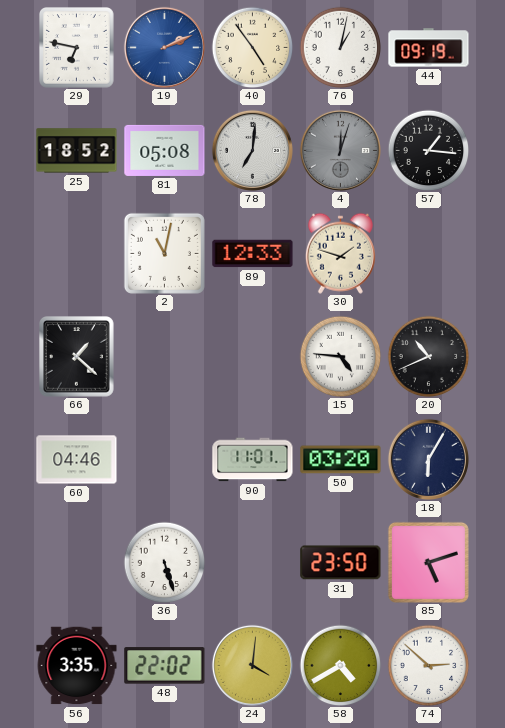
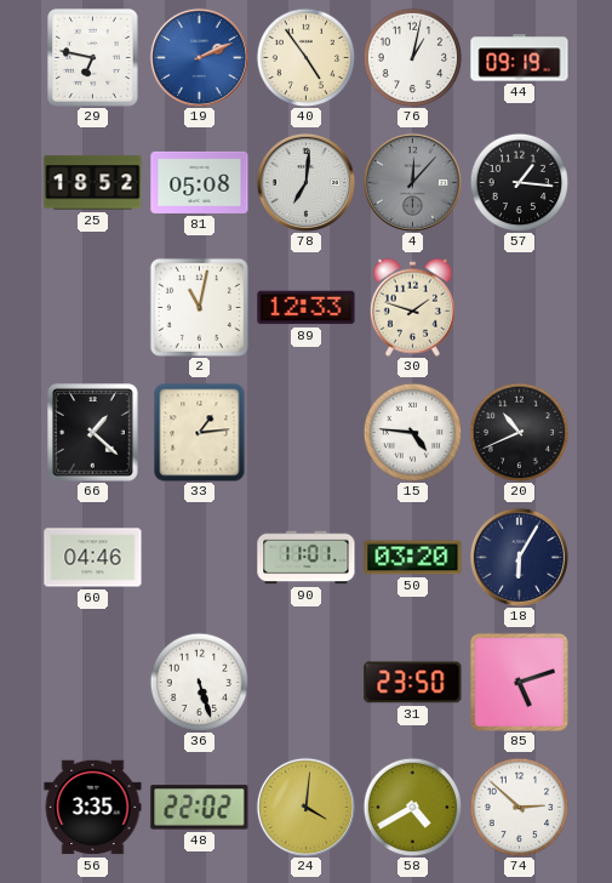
4: 12:03 -> 12:07 (412, 182)
33: none -> 1:14 (200, 432)
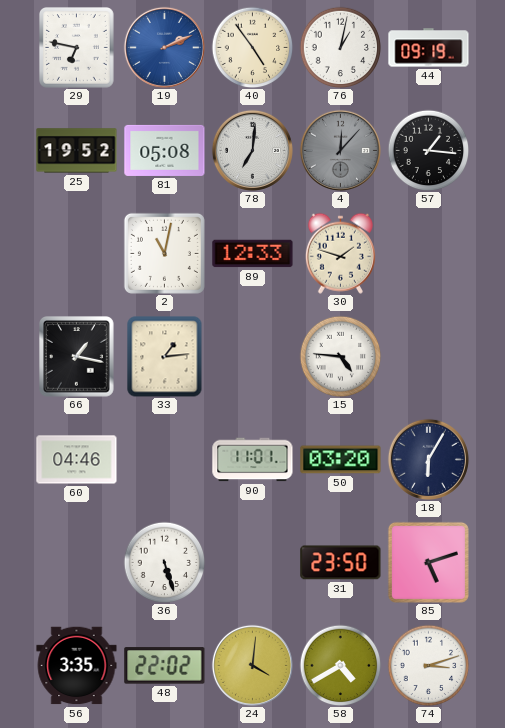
25: 18:52 -> 19:52 (77, 151)
66: 1:22 -> 1:17 (77, 357)
20: 10:41 -> none (519, 432)
74: 2:52 -> 3:12 (428, 665)
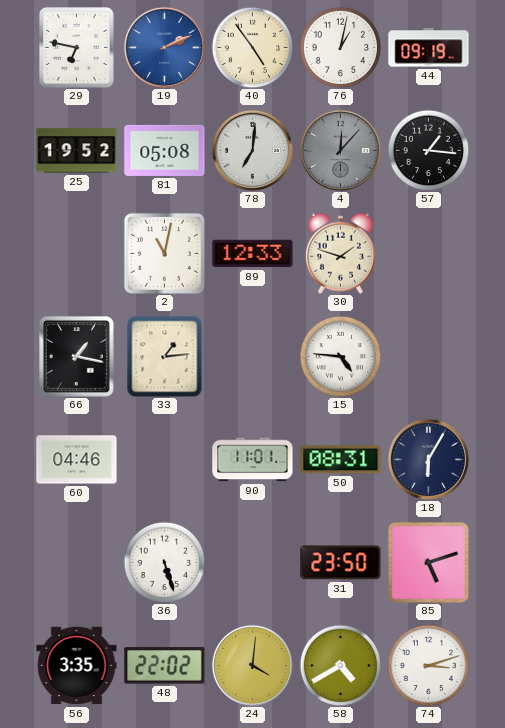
50: 03:20 -> 08:31 (341, 460)
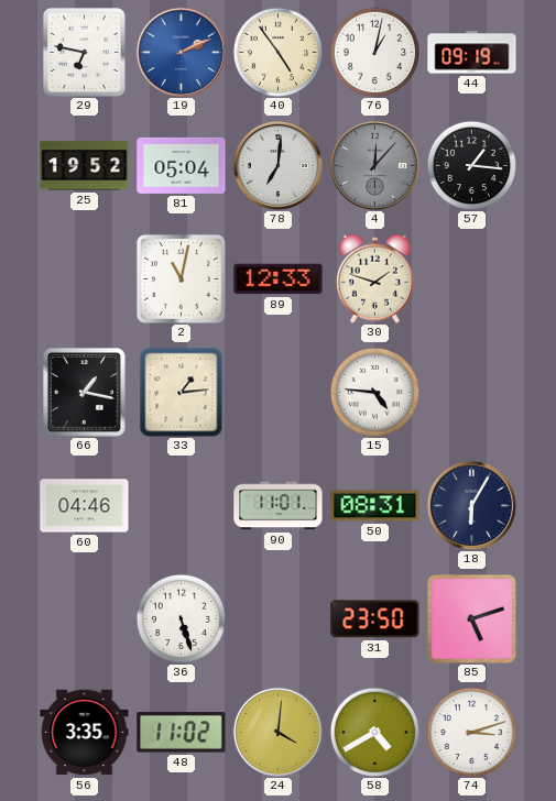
81: 05:08 -> 05:04 (182, 165)
48: 22:02 -> 11:02 (182, 733)
